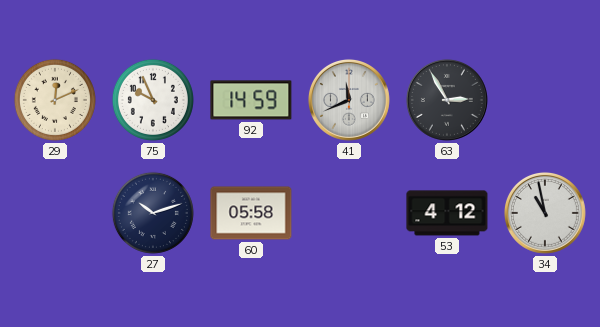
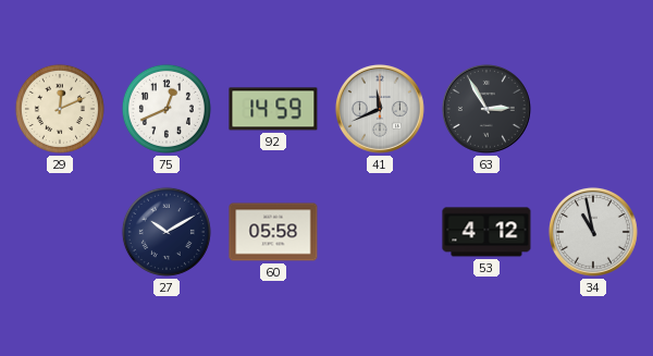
75: 9:56 -> 12:41 (167, 109)
27: 10:12 -> 10:10 (167, 232)
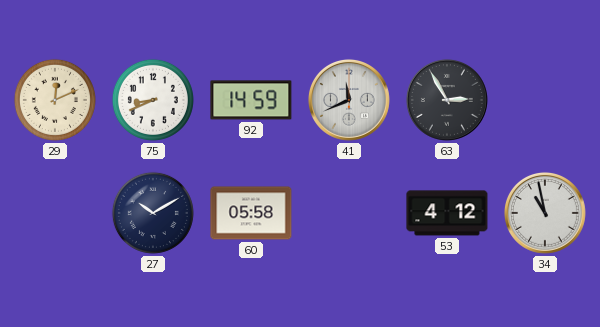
75: 12:41 -> 8:41 (153, 100)
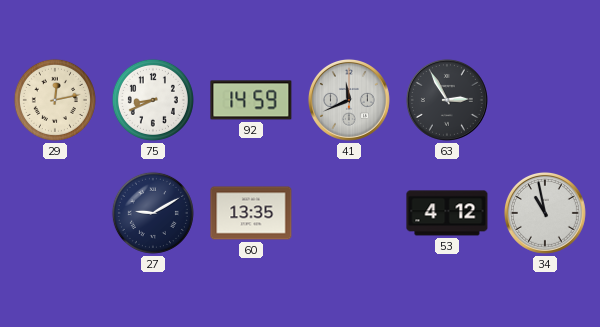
29: 12:11 -> 12:13 (55, 100)
27: 10:10 -> 9:10 (153, 213)
60: 05:58 -> 13:35 (251, 213)
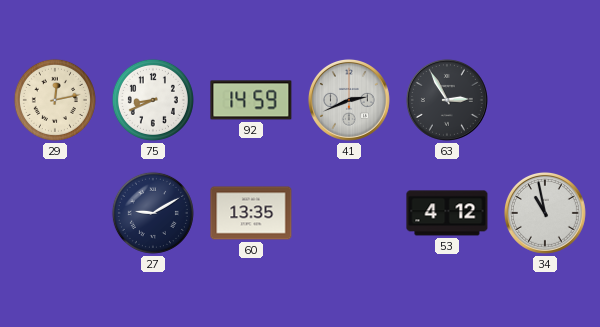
41: 11:41 -> 2:41 (349, 100)
